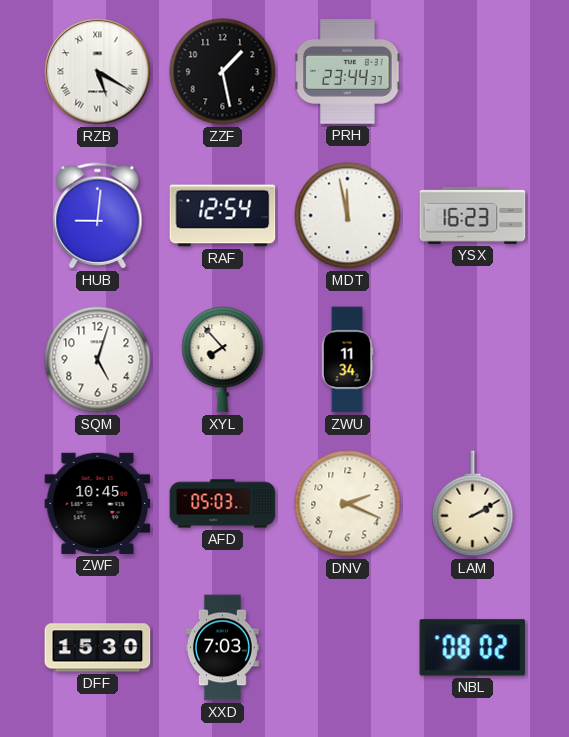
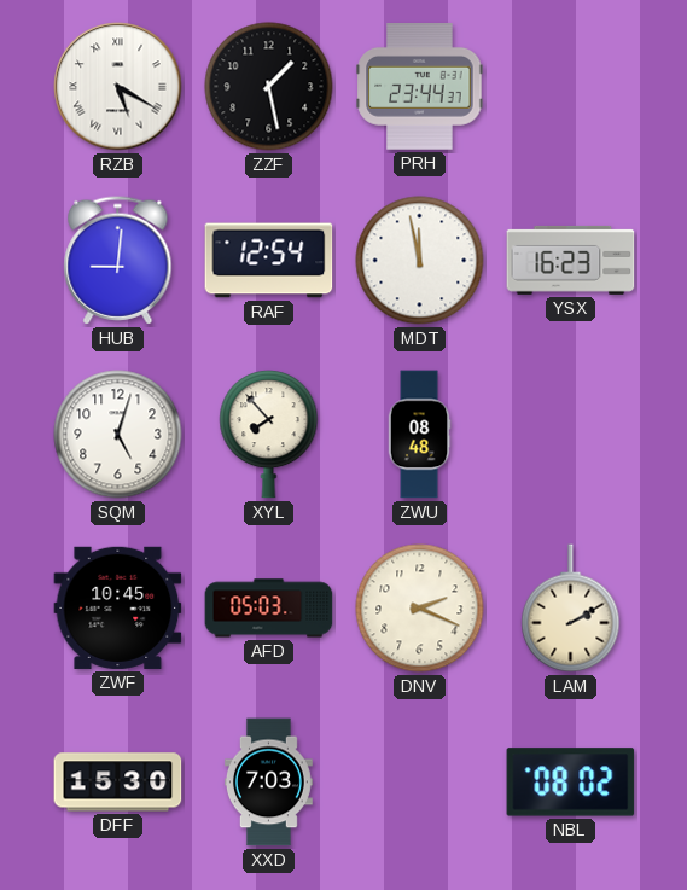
ZWU: 11:34 -> 08:48 (419, 435)
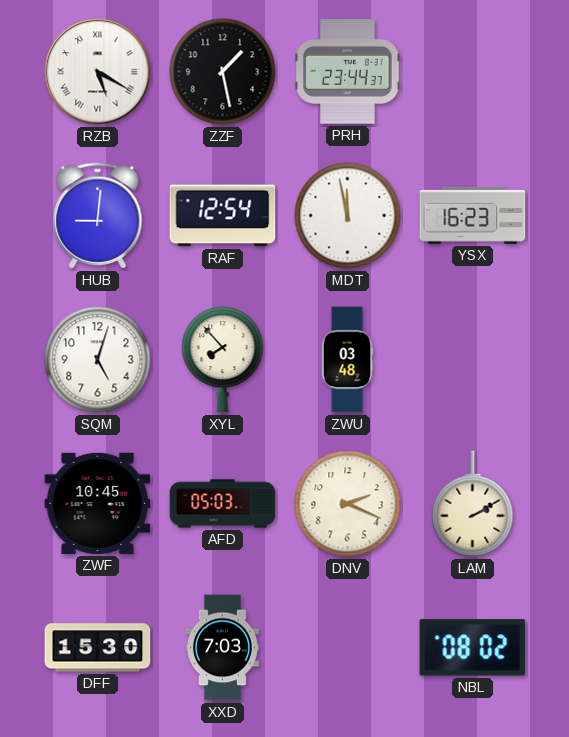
ZWU: 08:48 -> 03:48 (347, 360)
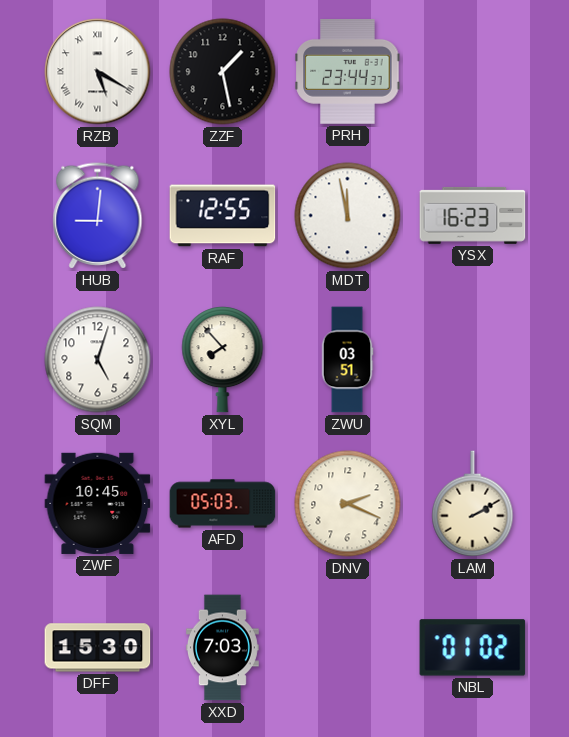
RAF: 12:54 -> 12:55 (223, 216)
ZWU: 03:48 -> 03:51 (347, 360)
NBL: 08:02 -> 01:02 (473, 648)
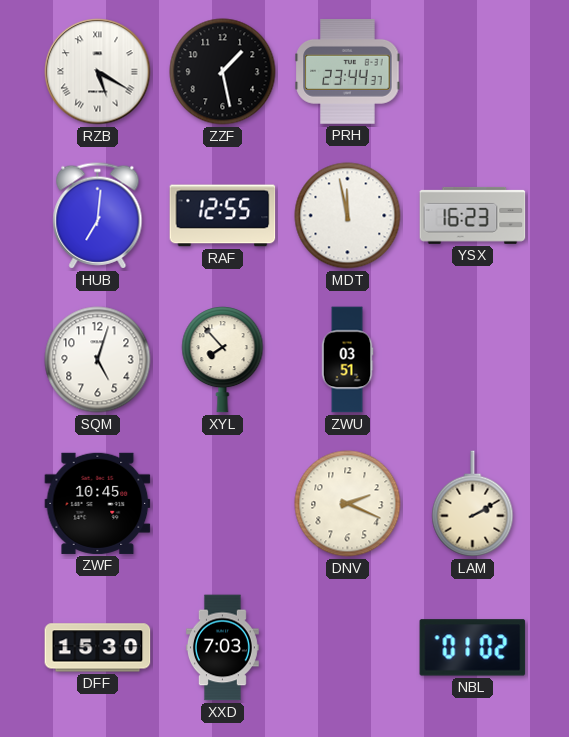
HUB: 9:01 -> 7:01 (98, 216)
AFD: 05:03 -> none (223, 504)
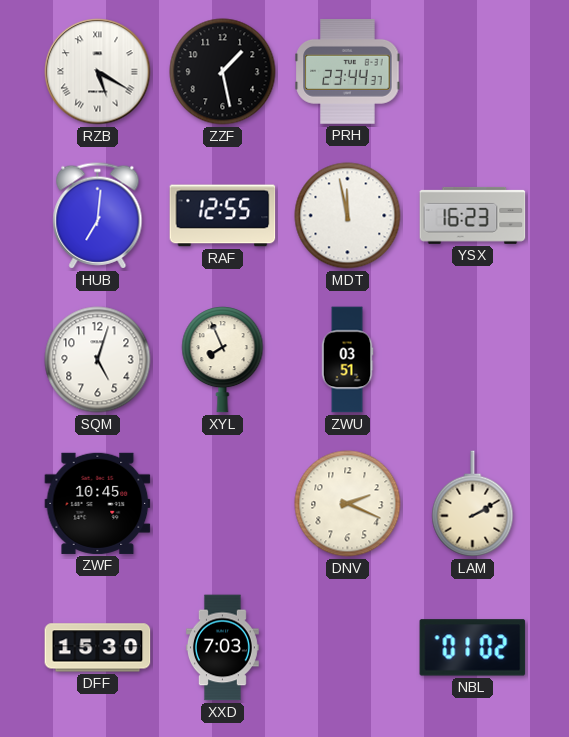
XYL: 7:53 -> 7:56 (223, 360)
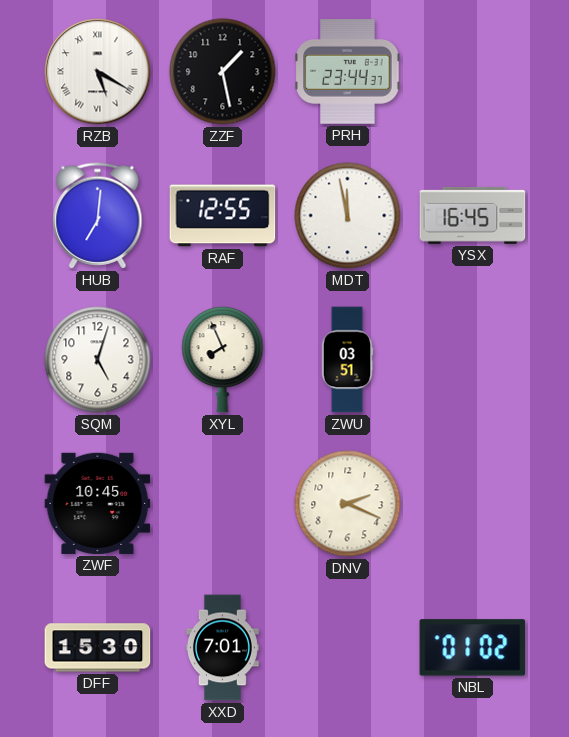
YSX: 16:23 -> 16:45 (473, 215)
LAM: 2:10 -> none (473, 504)
XXD: 7:03 -> 7:01 (222, 648)
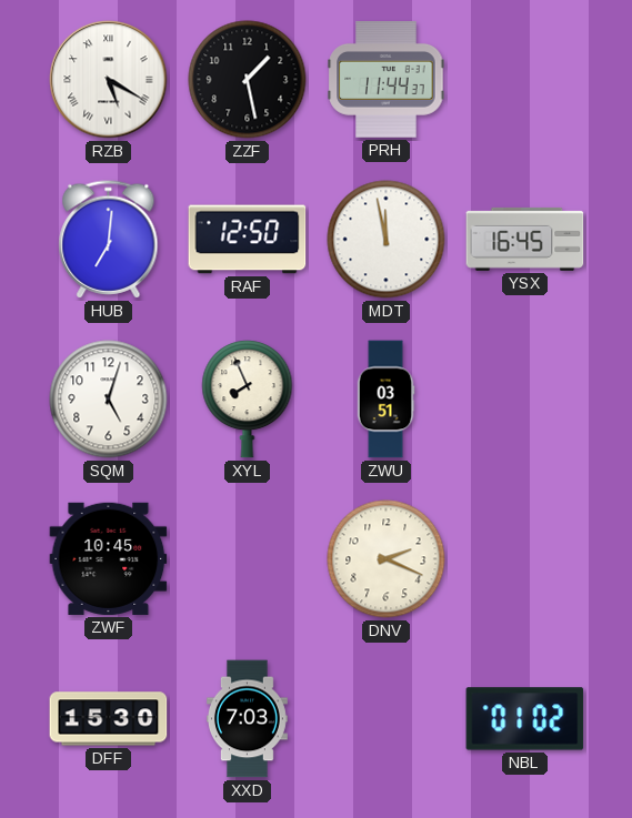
PRH: 23:44 -> 11:44 (387, 80)
RAF: 12:55 -> 12:50 (248, 240)
XXD: 7:01 -> 7:03 (247, 719)
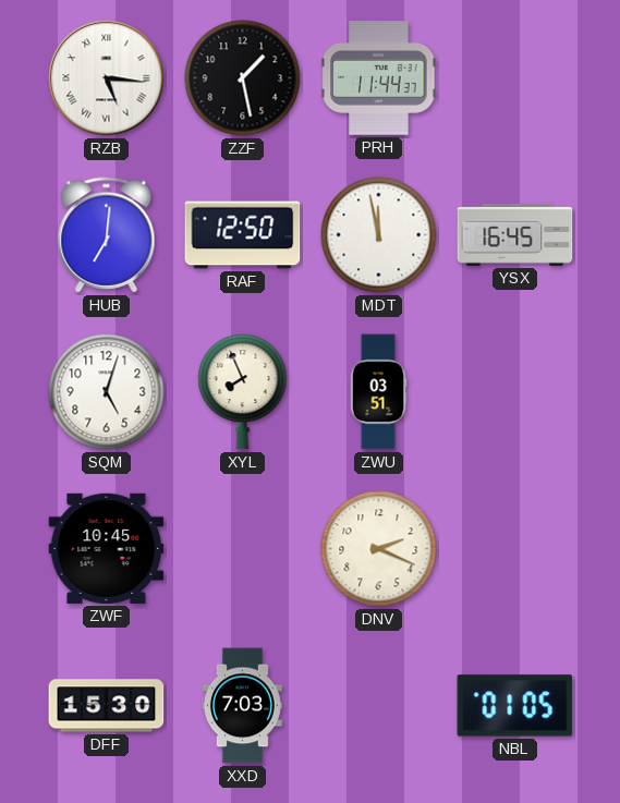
RZB: 5:20 -> 5:16 (107, 78)
NBL: 01:02 -> 01:05 (515, 706)
